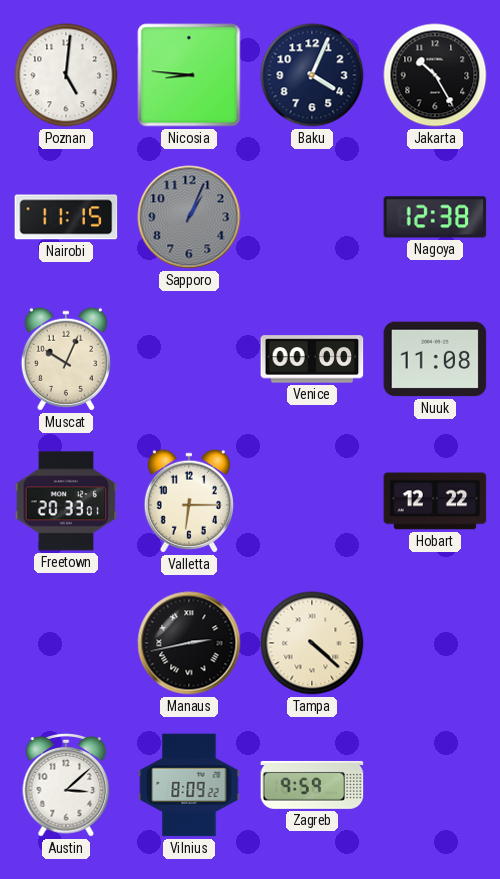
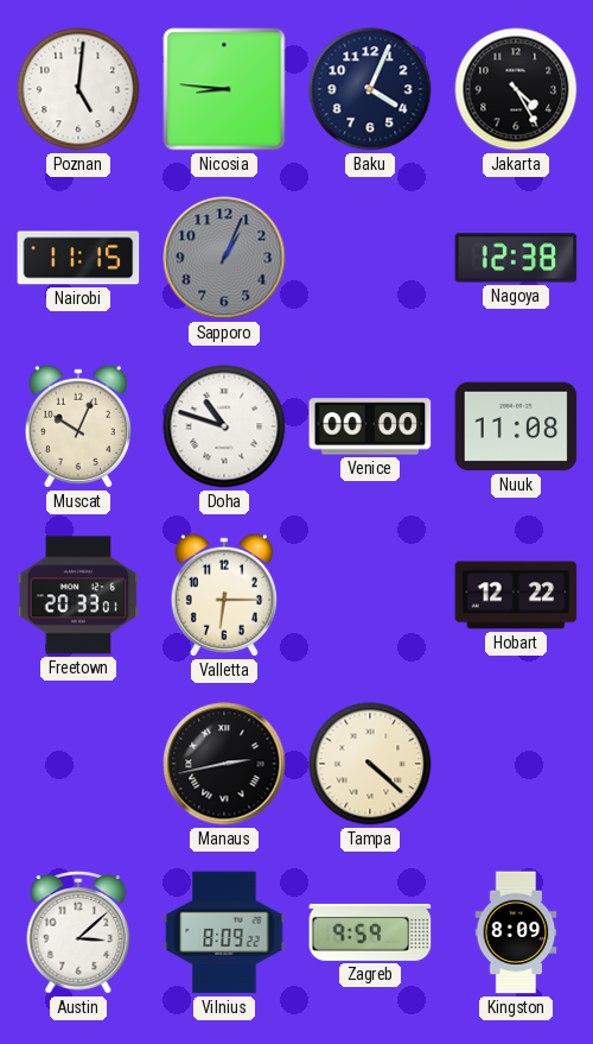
Jakarta: 10:25 -> 4:25 (516, 89)
Doha: none -> 10:48 (224, 426)
Kingston: none -> 8:09 (516, 932)
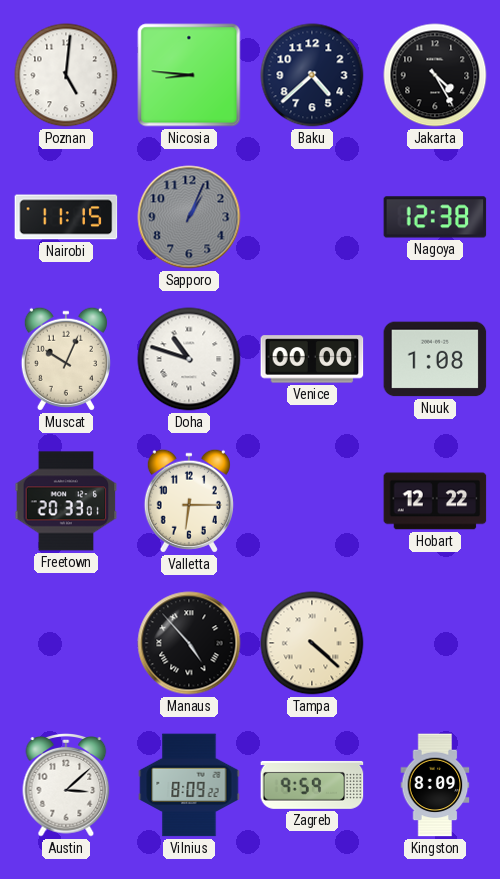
Baku: 4:04 -> 4:38 (312, 75)
Nuuk: 11:08 -> 1:08 (435, 359)
Manaus: 2:43 -> 4:53 (189, 643)
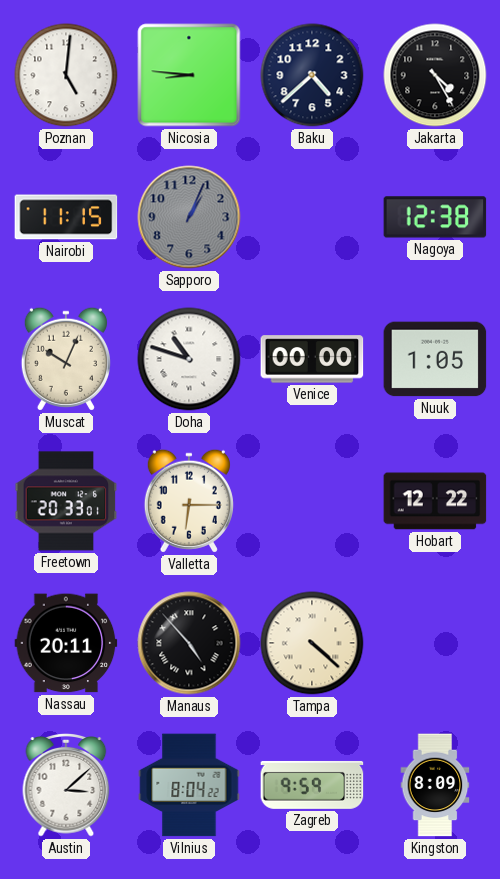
Nuuk: 1:08 -> 1:05 (435, 359)
Nassau: none -> 20:11 (66, 643)
Vilnius: 8:09 -> 8:04 (189, 785)
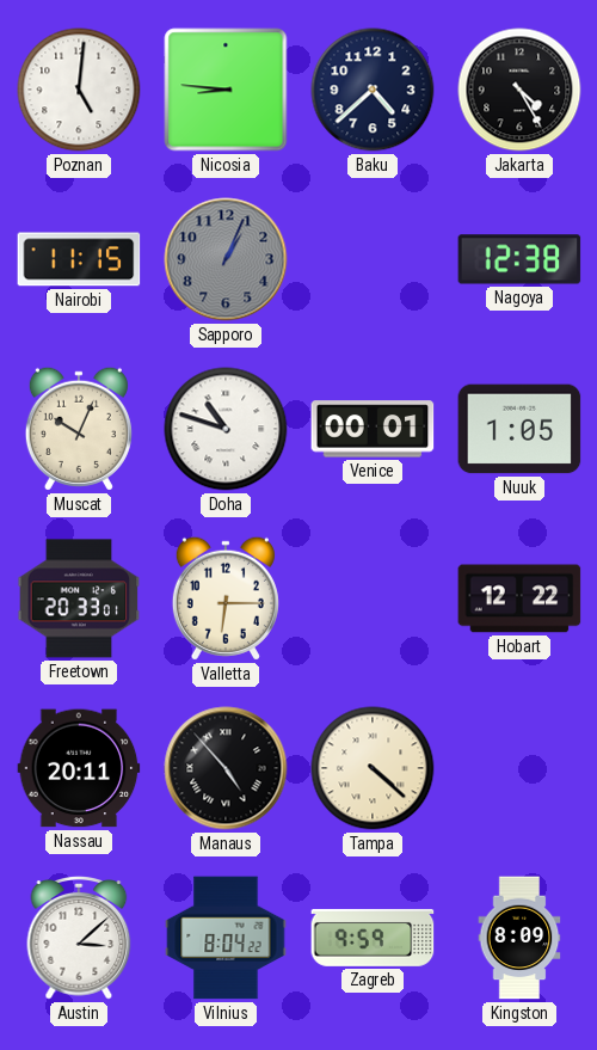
Venice: 00:00 -> 00:01 (373, 429)
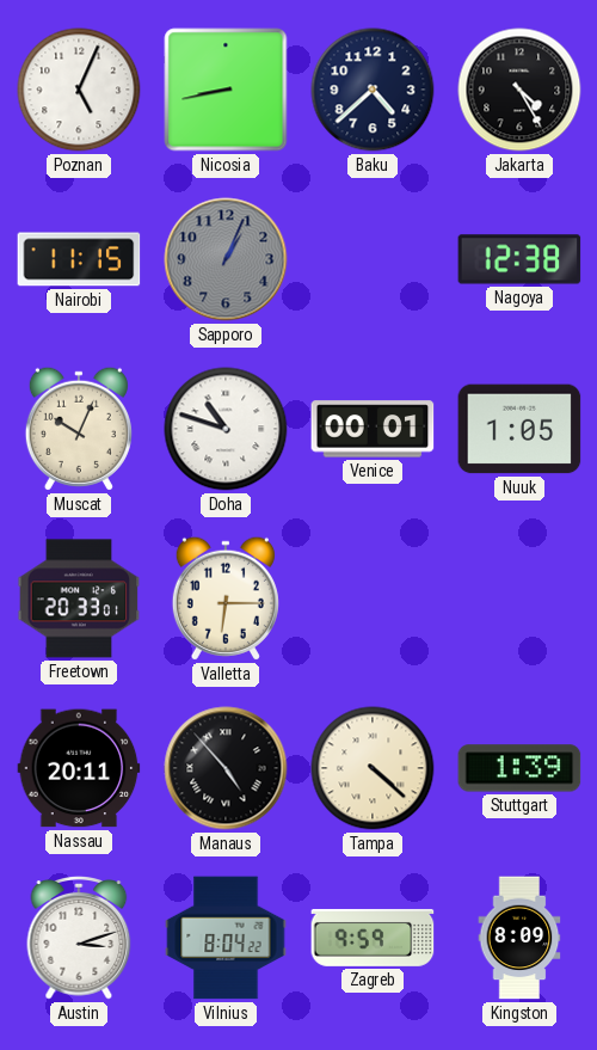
Poznan: 5:01 -> 5:04 (79, 90)
Nicosia: 8:46 -> 8:43 (226, 90)
Hobart: 12:22 -> none (519, 598)
Stuttgart: none -> 1:39 (519, 768)
Austin: 3:08 -> 3:12 (79, 939)
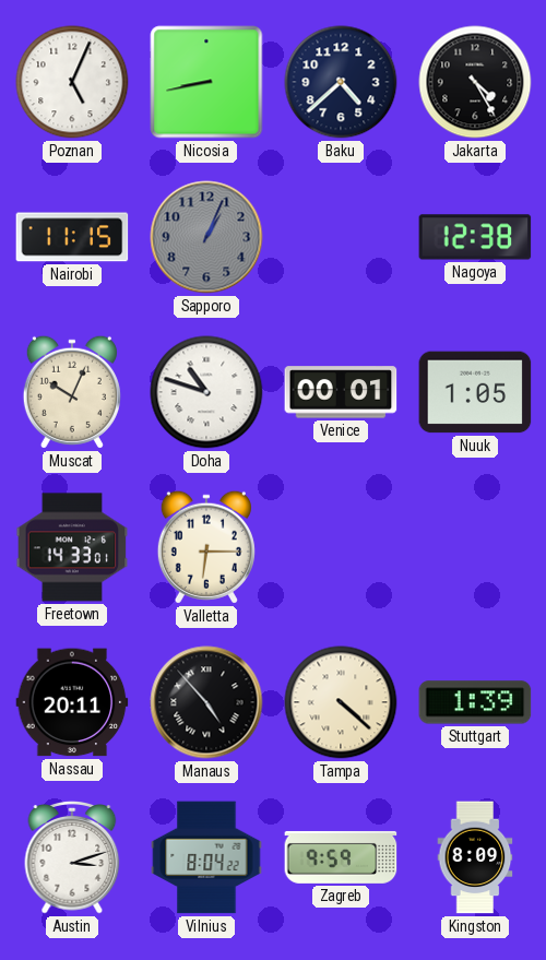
Freetown: 20:33 -> 14:33 (72, 547)
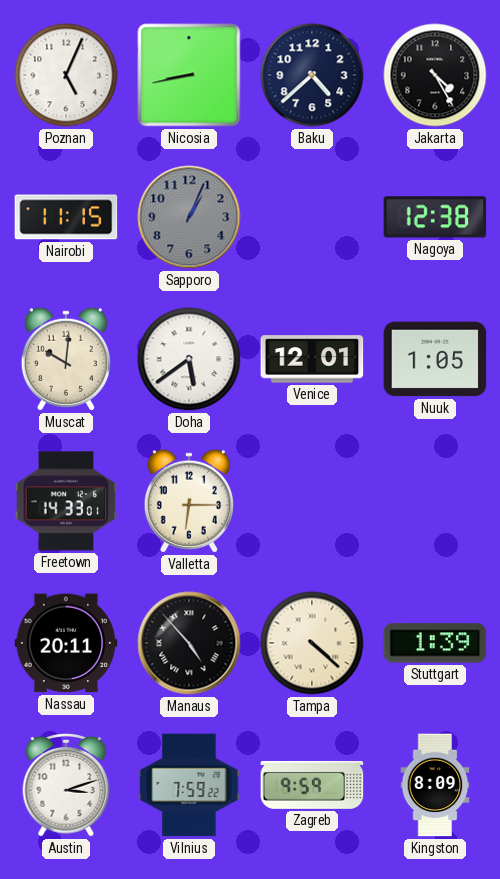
Muscat: 10:04 -> 10:01 (66, 359)
Doha: 10:48 -> 5:39 (189, 359)
Venice: 00:01 -> 12:01 (312, 359)
Vilnius: 8:04 -> 7:59 (189, 785)
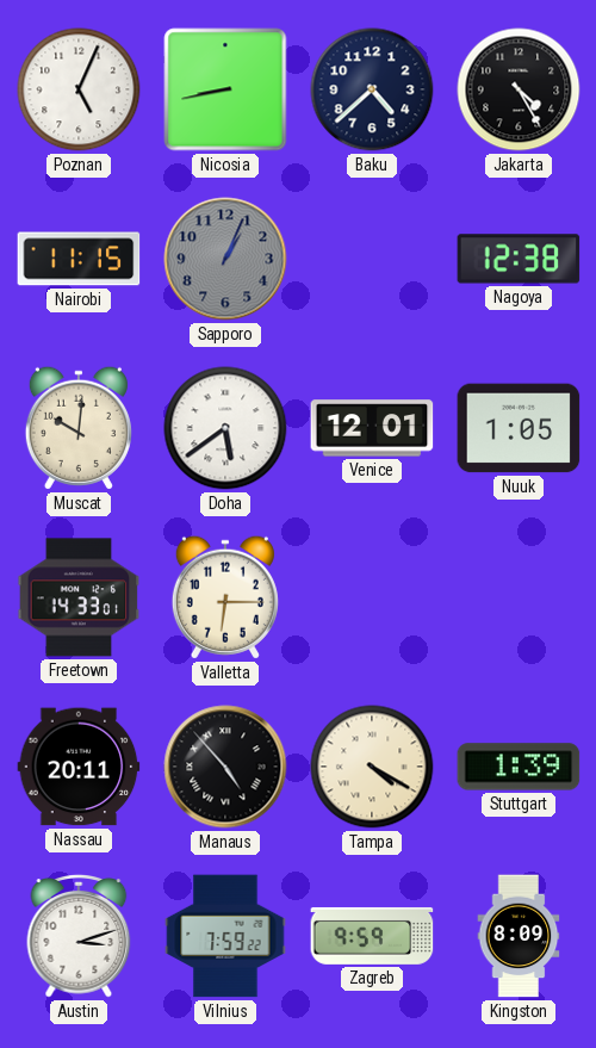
Tampa: 4:22 -> 4:20 (372, 767)
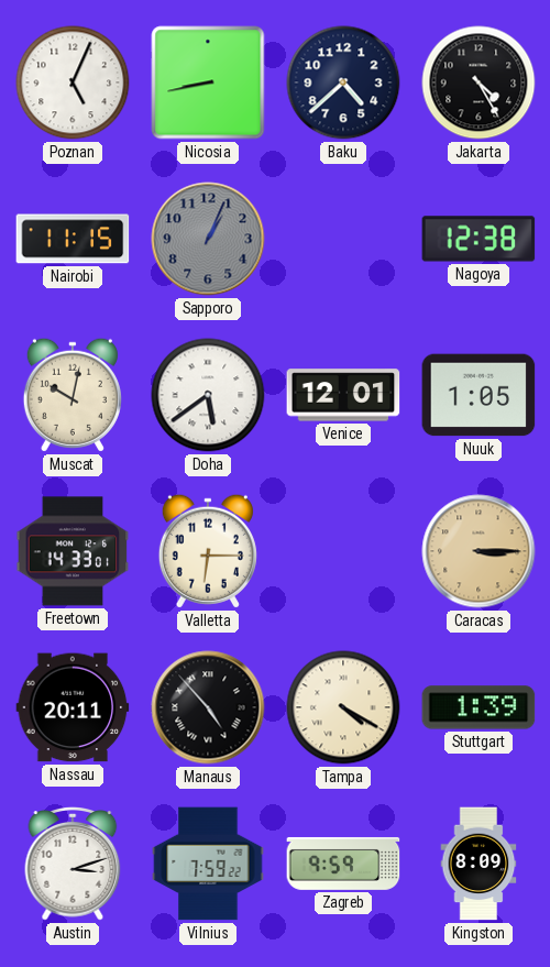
Muscat: 10:01 -> 10:02 (73, 395)
Caracas: none -> 3:15 (479, 551)
